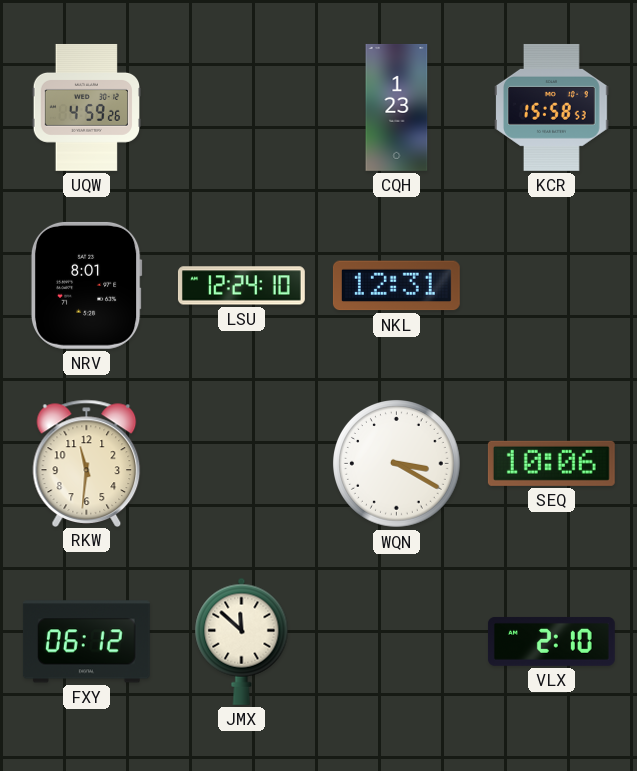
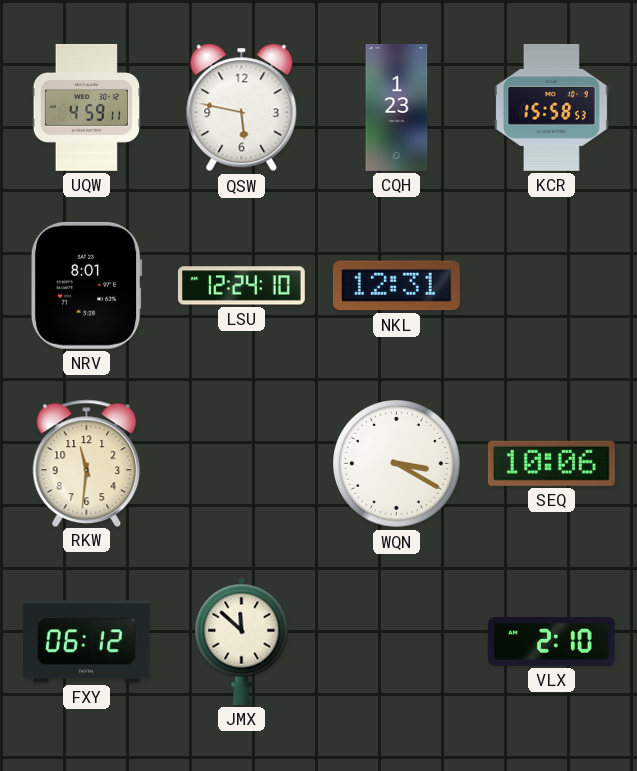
UQW: 4:59:26 -> 4:59:11 (86, 107)
QSW: none -> 5:47 (242, 108)
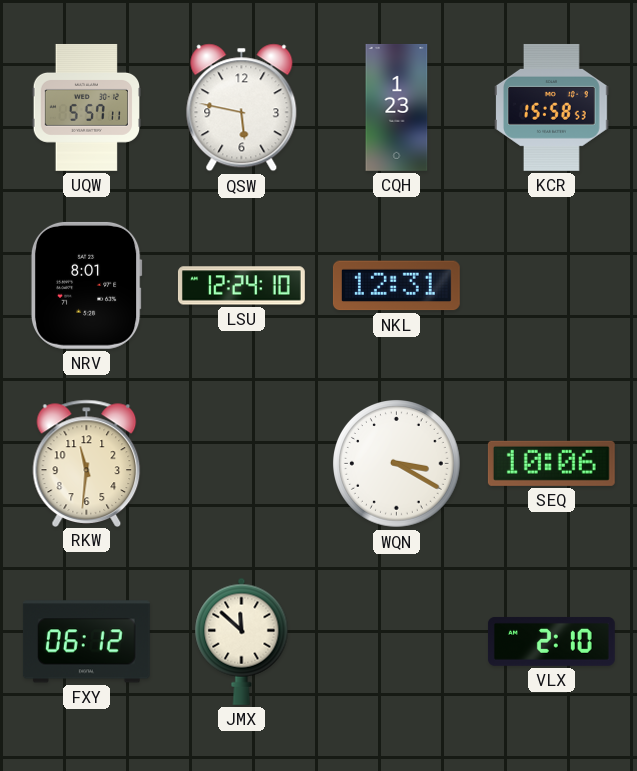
UQW: 4:59 -> 5:57 (86, 107)
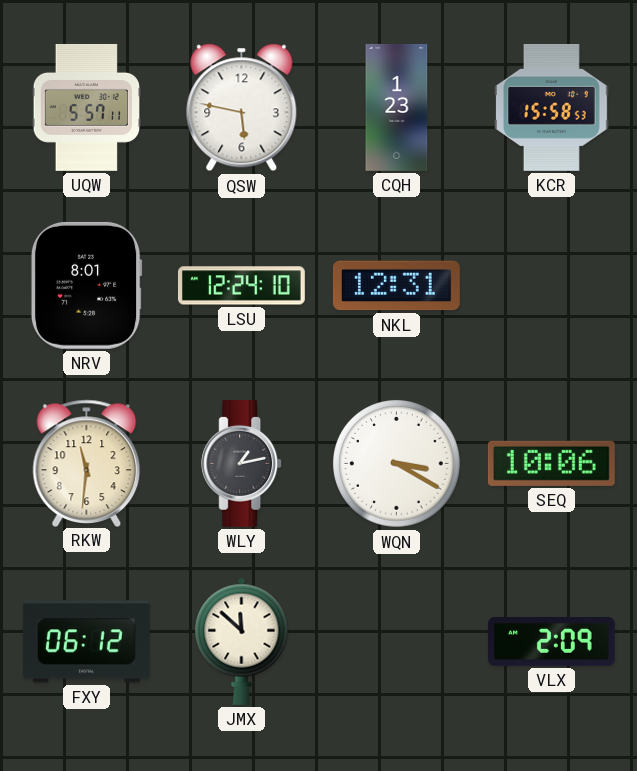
WLY: none -> 1:13 (242, 463)
VLX: 2:10 -> 2:09 (551, 641)
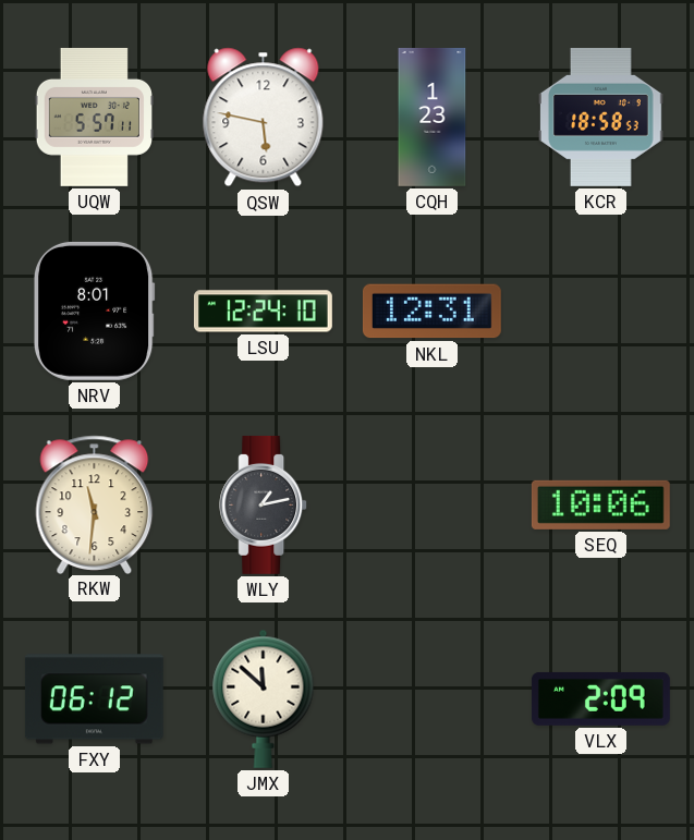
KCR: 15:58 -> 18:58 (601, 117)
WQN: 3:20 -> none (397, 464)
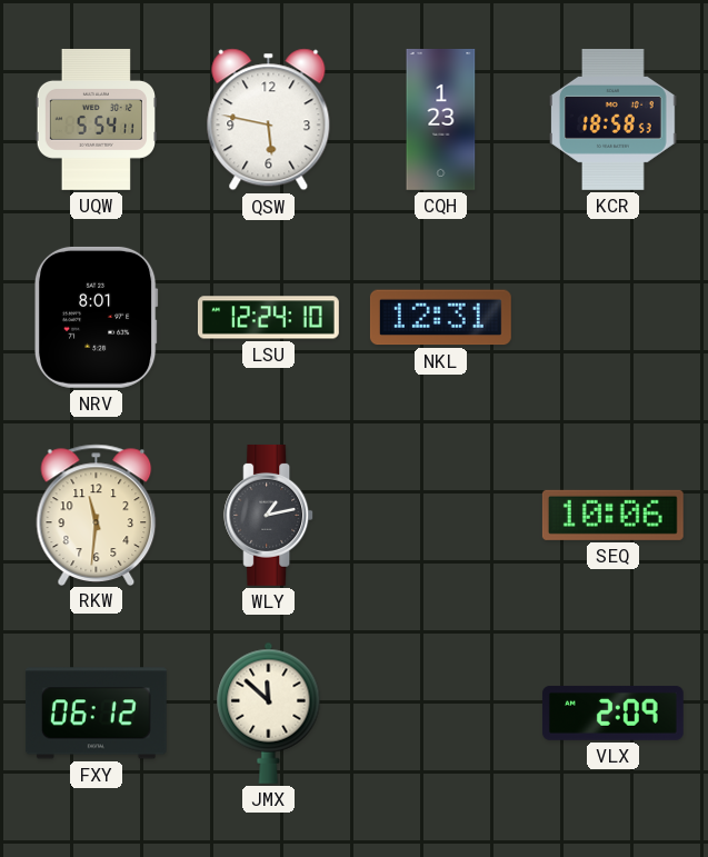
UQW: 5:57 -> 5:54 (96, 119)
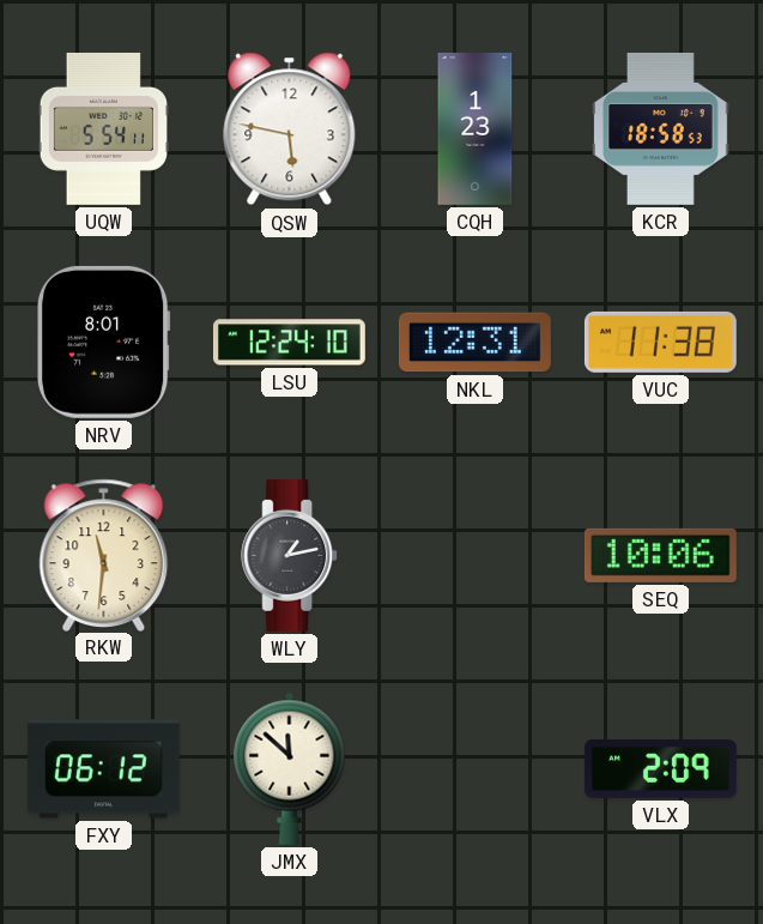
VUC: none -> 11:38 (660, 342)
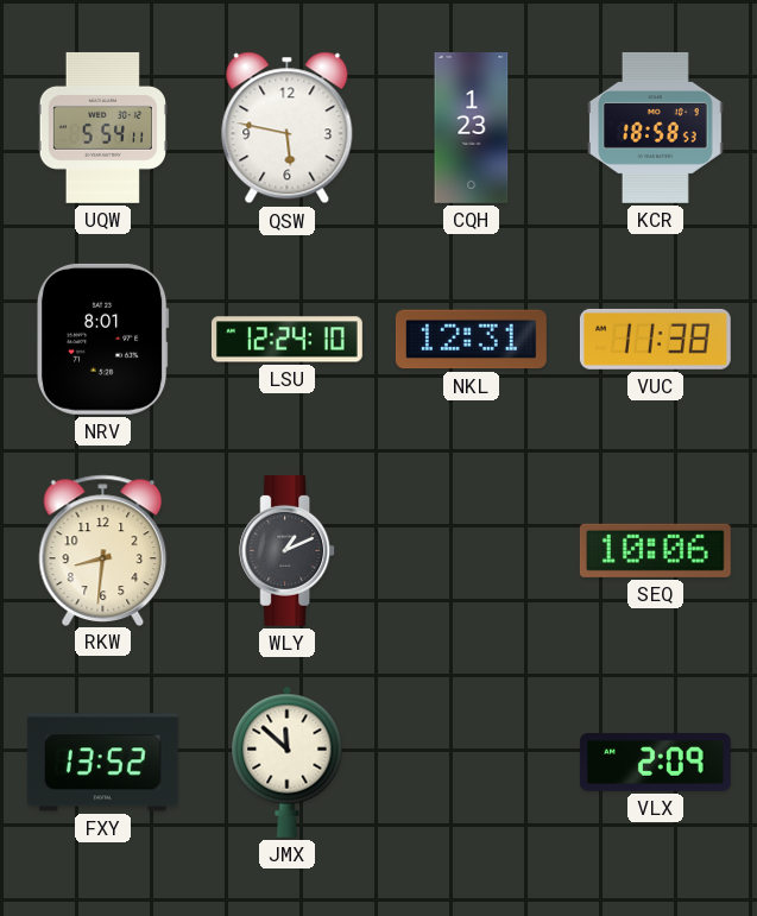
RKW: 11:31 -> 8:31 (103, 550)
WLY: 1:13 -> 1:11 (288, 550)
FXY: 06:12 -> 13:52 (102, 763)
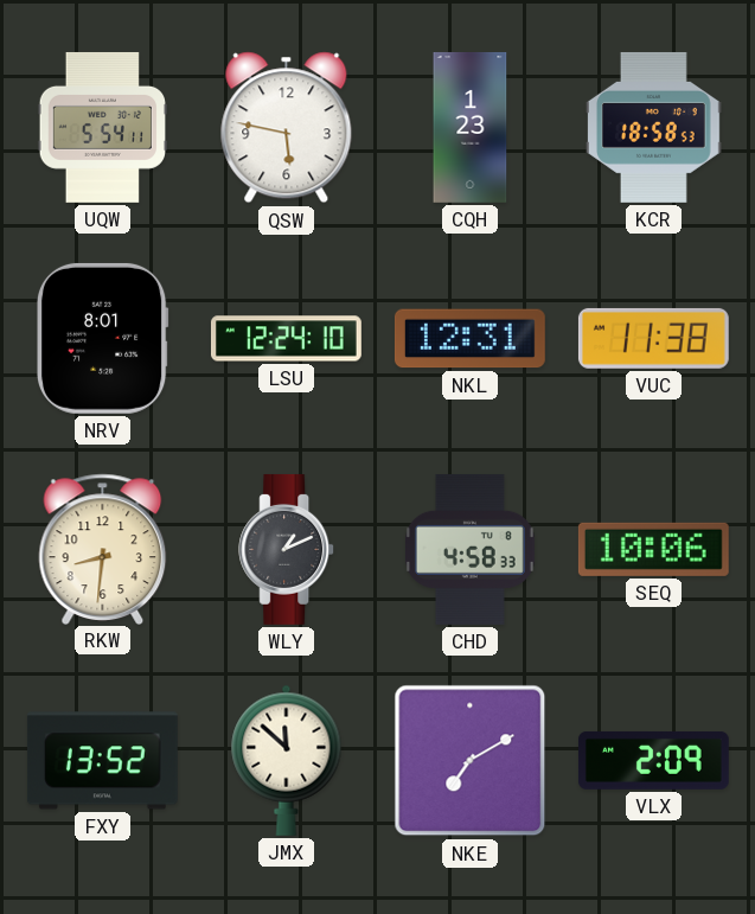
CHD: none -> 4:58 (469, 549)
NKE: none -> 7:10 (471, 761)
